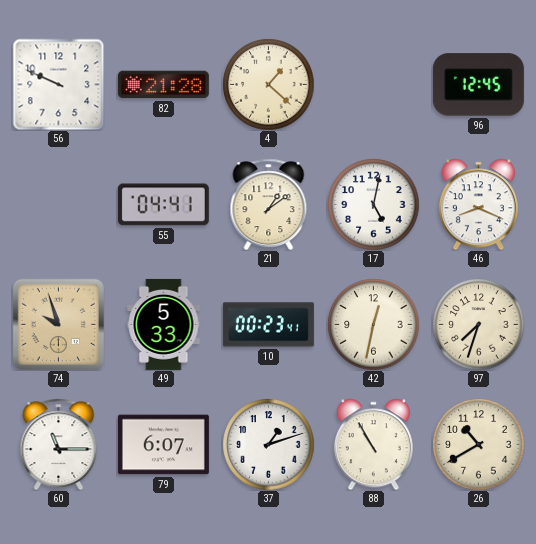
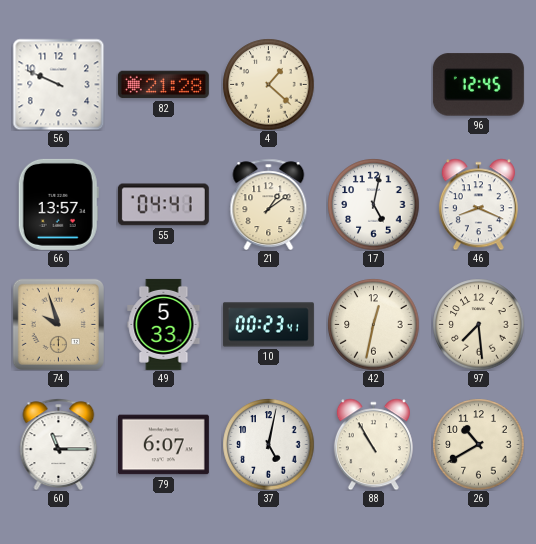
66: none -> 13:57 (58, 204)
97: 7:33 -> 7:29 (478, 324)
37: 1:12 -> 5:02 (268, 444)
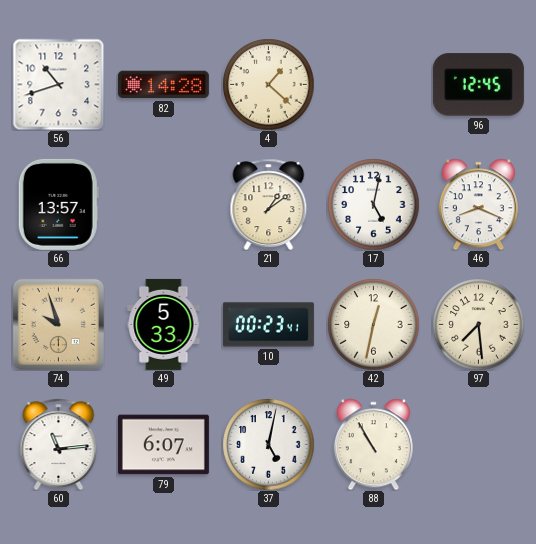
56: 9:49 -> 10:42 (58, 84)
82: 21:28 -> 14:28 (163, 85)
55: 04:41 -> none (163, 205)
60: 11:15 -> 11:14 (59, 444)
26: 10:40 -> none (478, 444)
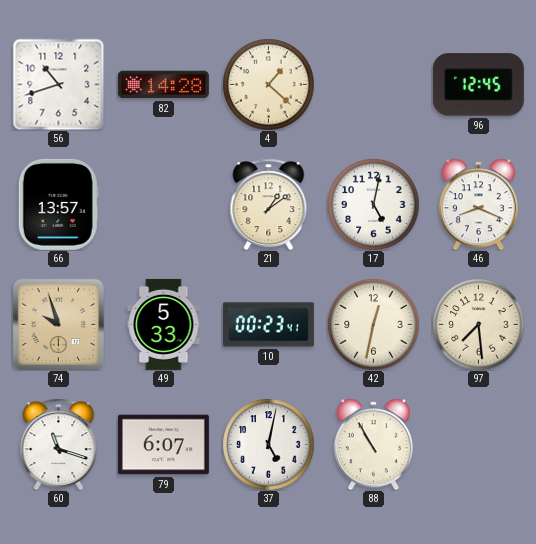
60: 11:14 -> 11:18 (59, 444)
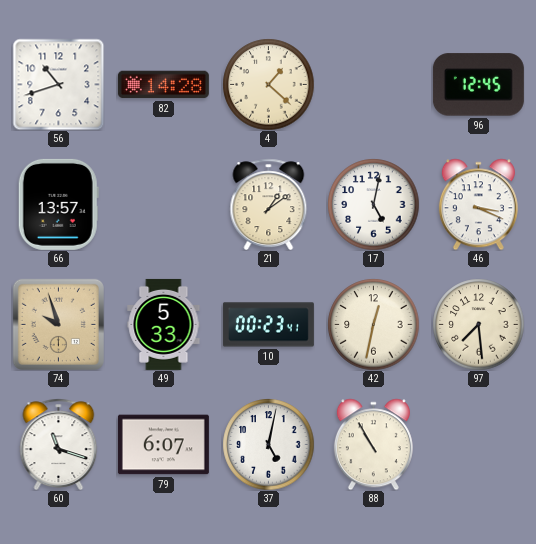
46: 8:19 -> 3:19 (478, 204)
